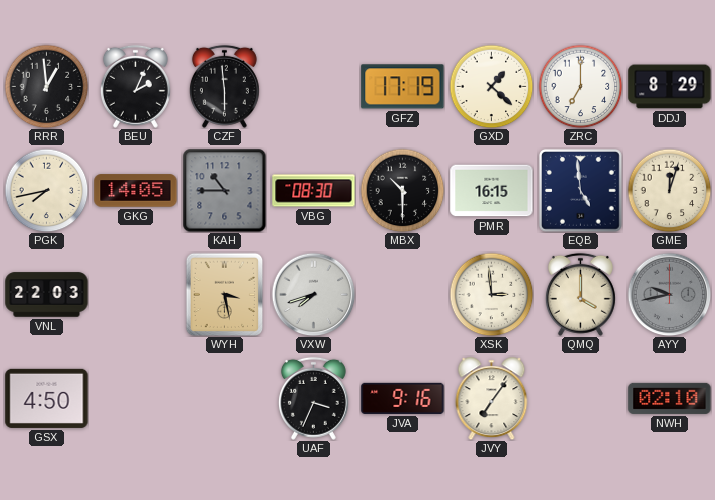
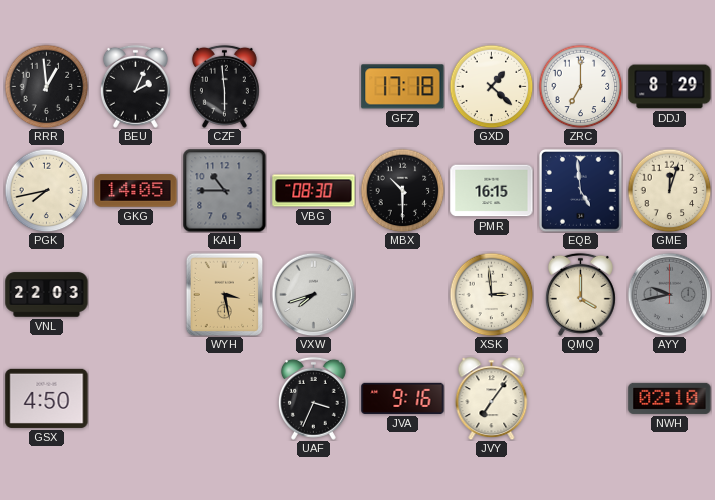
GFZ: 17:19 -> 17:18 (403, 87)
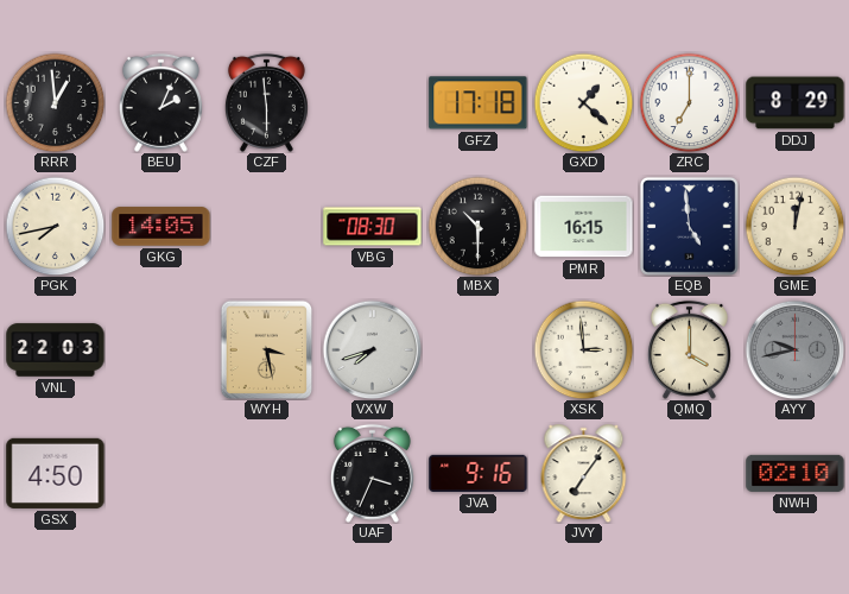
KAH: 10:45 -> none (224, 190)
GME: 12:03 -> 12:02 (794, 226)
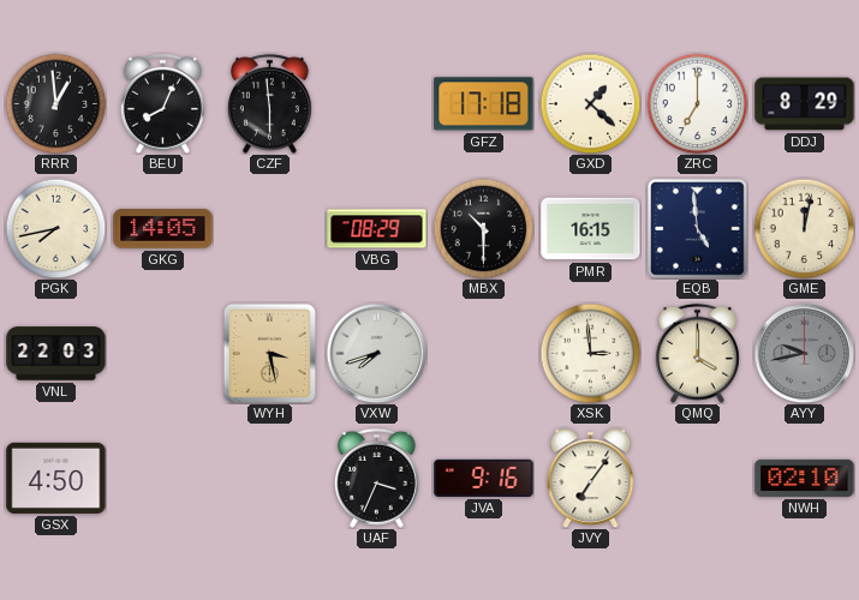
BEU: 2:04 -> 8:04 (162, 103)
VBG: 08:30 -> 08:29 (377, 229)
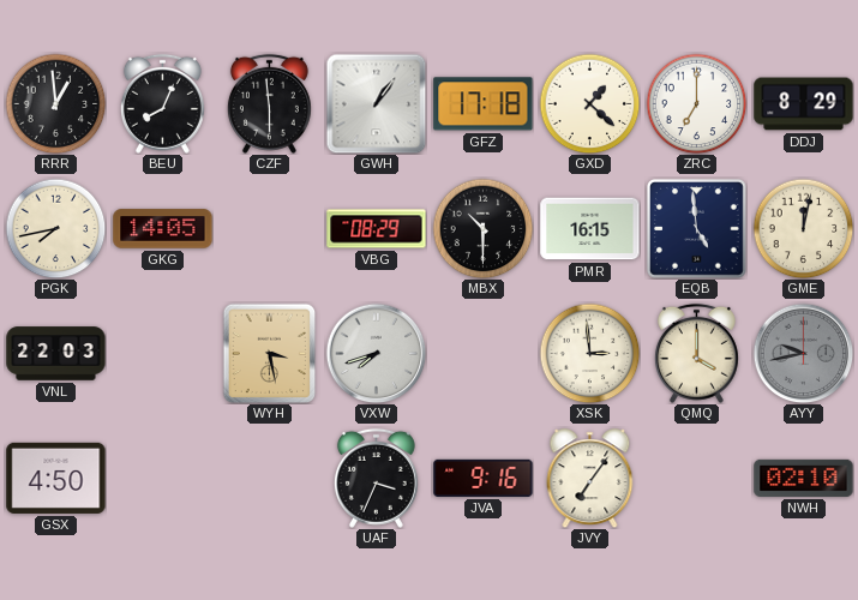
GWH: none -> 1:06 (376, 103)
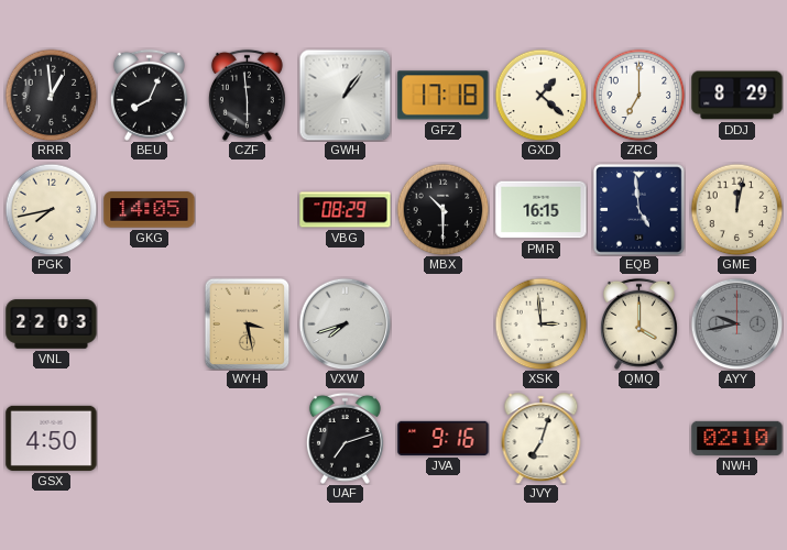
UAF: 3:34 -> 7:12 (345, 438)
JVY: 7:06 -> 7:03 (542, 439)
